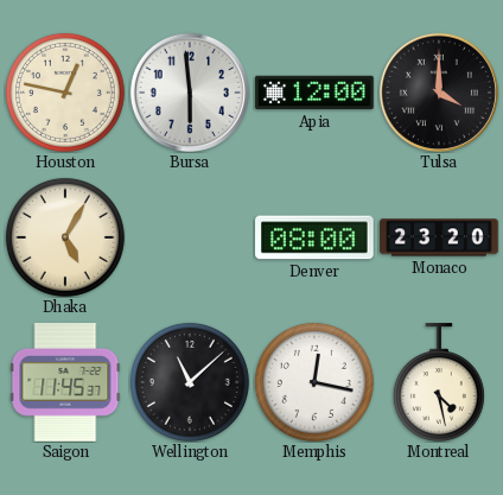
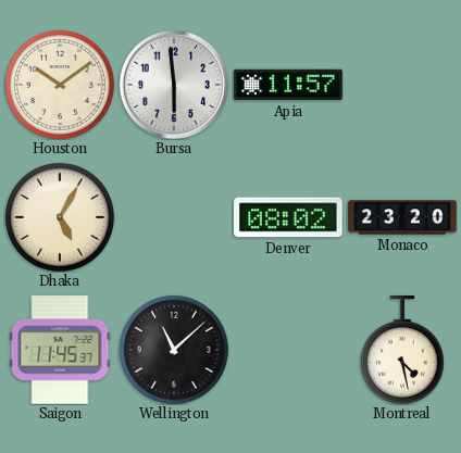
Houston: 12:47 -> 10:09 (60, 85)
Apia: 12:00 -> 11:57 (288, 85)
Tulsa: 4:00 -> none (439, 93)
Denver: 08:00 -> 08:02 (288, 217)
Memphis: 12:17 -> none (314, 382)
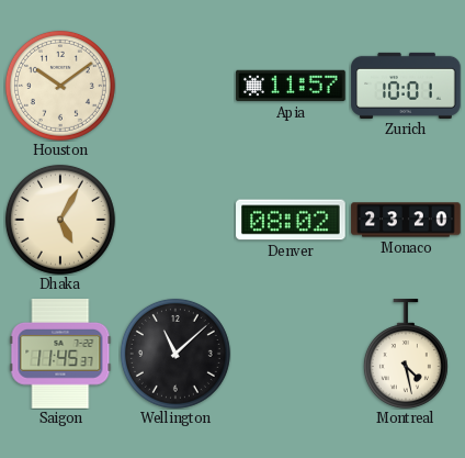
Bursa: 5:59 -> none (174, 85)
Zurich: none -> 10:01 (406, 86)
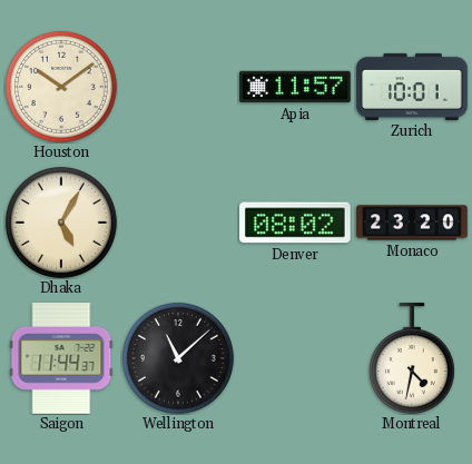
Saigon: 11:45 -> 11:44 (61, 358)
Montreal: 4:28 -> 4:32 (412, 358)
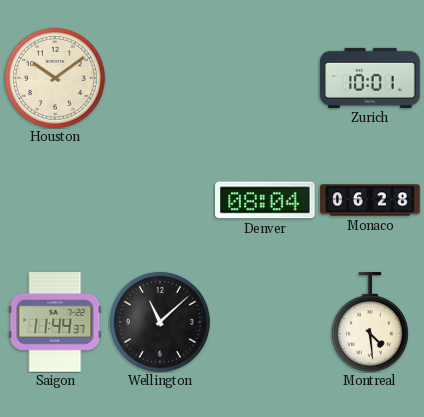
Apia: 11:57 -> none (295, 87)
Dhaka: 5:05 -> none (61, 223)
Denver: 08:02 -> 08:04 (265, 200)
Monaco: 23:20 -> 06:28 (370, 200)
Montreal: 4:32 -> 4:29 (370, 322)
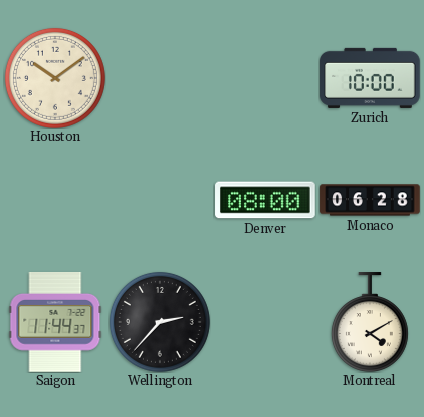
Zurich: 10:01 -> 10:00 (370, 78)
Denver: 08:04 -> 08:00 (265, 200)
Wellington: 11:08 -> 2:37 (160, 322)
Montreal: 4:29 -> 4:10 (370, 322)
